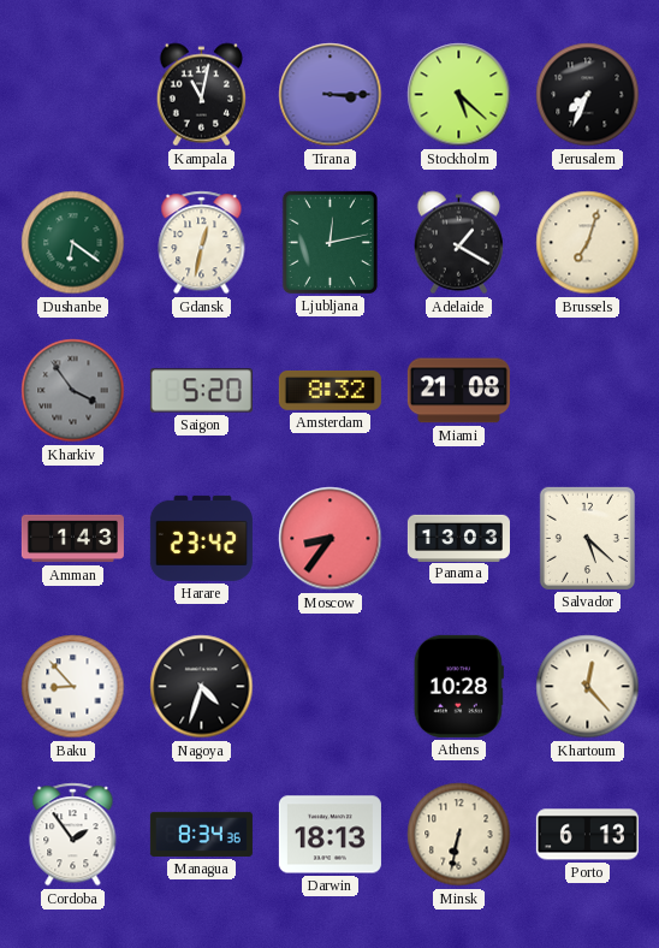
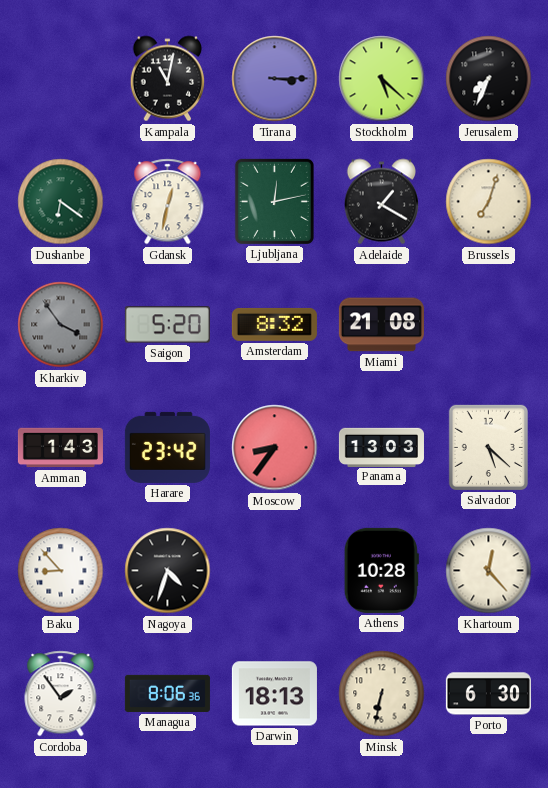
Managua: 8:34 -> 8:06 (167, 693)
Porto: 6:13 -> 6:30 (488, 694)
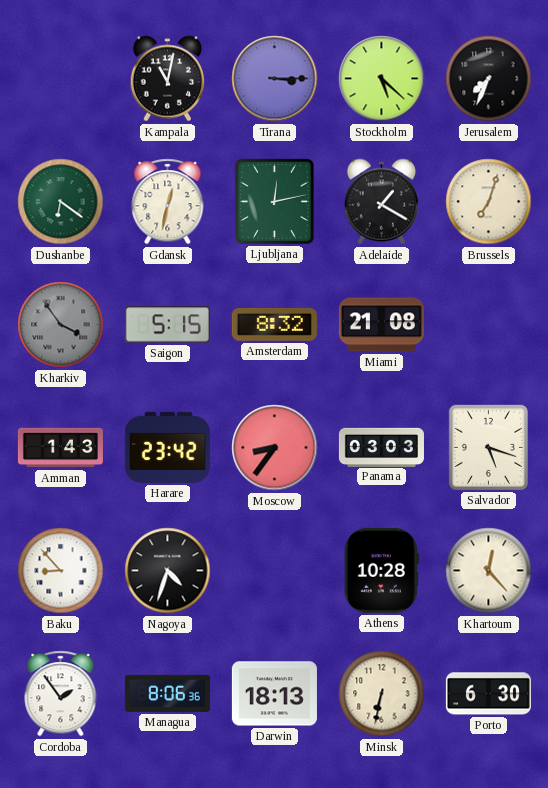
Saigon: 5:20 -> 5:15 (167, 325)
Panama: 13:03 -> 03:03 (381, 447)
Salvador: 5:22 -> 5:18 (488, 447)
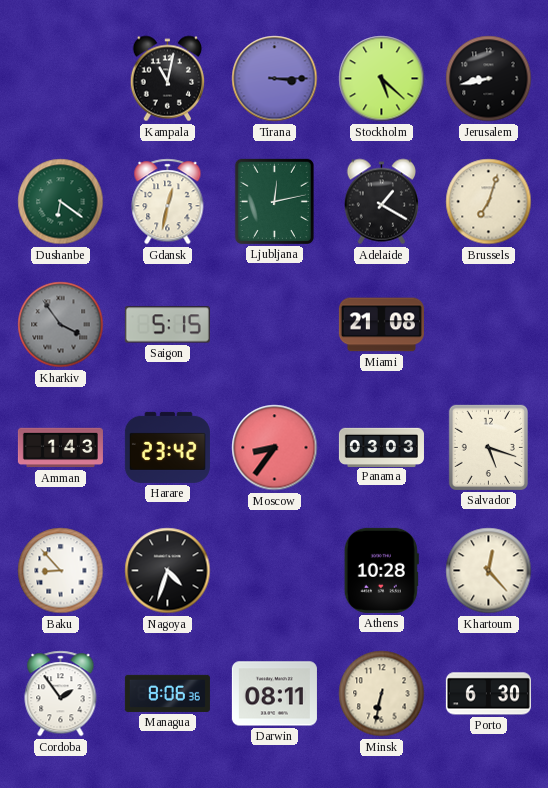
Jerusalem: 7:34 -> 8:43 (489, 79)
Amsterdam: 8:32 -> none (274, 324)
Darwin: 18:13 -> 08:11 (274, 694)
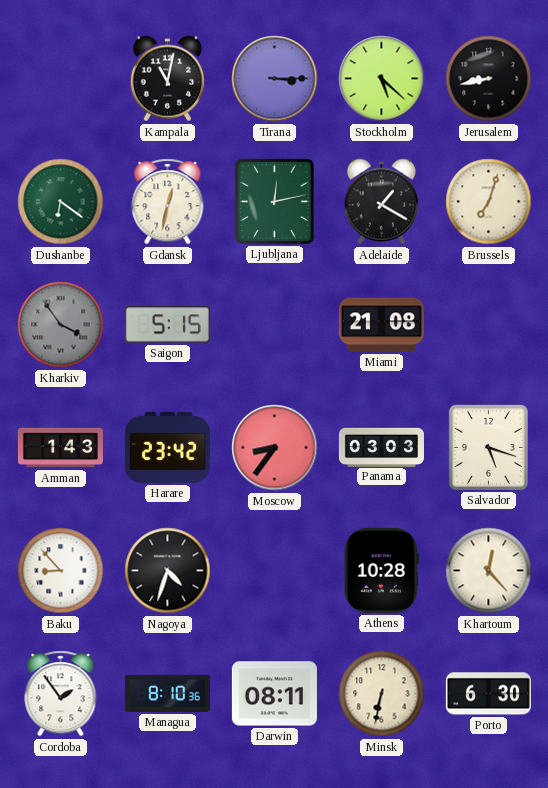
Managua: 8:06 -> 8:10 (167, 693)
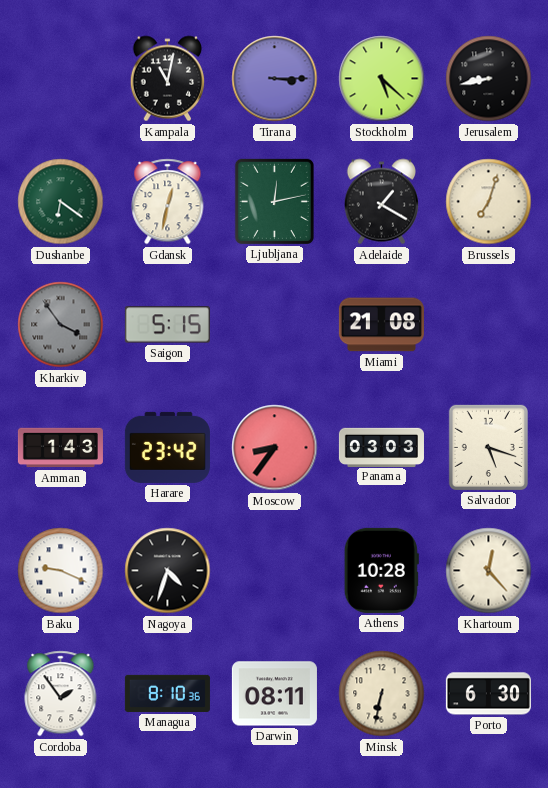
Baku: 8:53 -> 9:19 (61, 571)
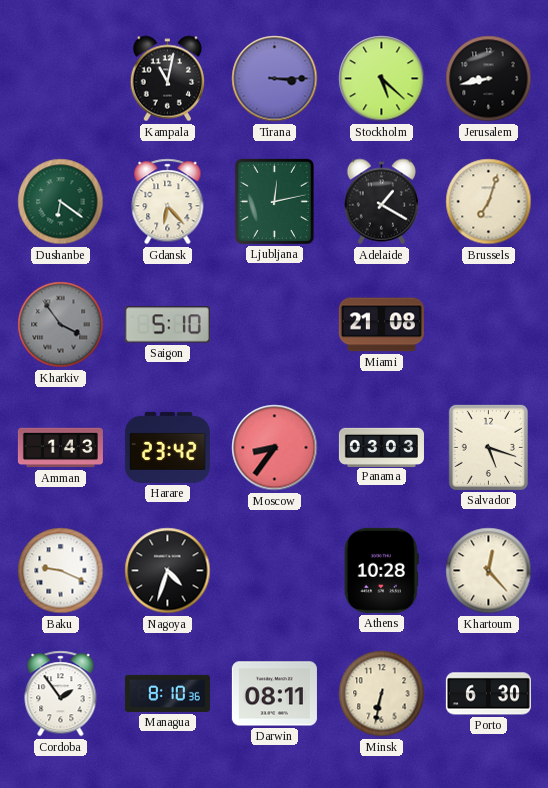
Gdansk: 12:32 -> 6:23 (168, 202)
Saigon: 5:15 -> 5:10 (167, 325)
